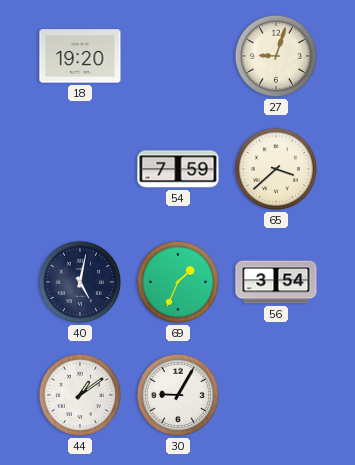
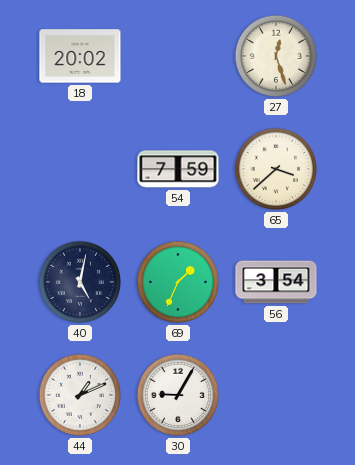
18: 19:20 -> 20:02 (80, 56)
27: 9:03 -> 12:27 (276, 56)
44: 1:09 -> 1:11 (80, 395)
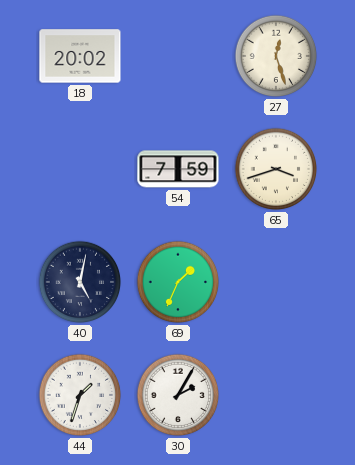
65: 3:38 -> 3:42 (276, 169)
56: 3:54 -> none (276, 282)
44: 1:11 -> 1:33 (80, 395)
30: 9:05 -> 2:05 (178, 395)
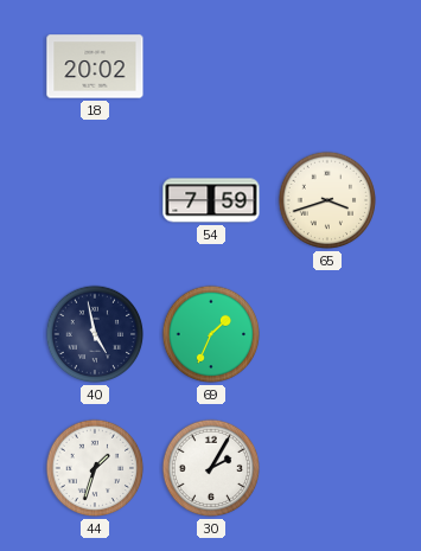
27: 12:27 -> none (276, 56)
40: 5:02 -> 4:58 (95, 334)
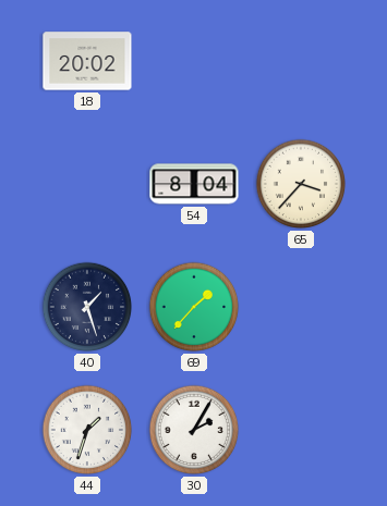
54: 7:59 -> 8:04 (194, 184)
65: 3:42 -> 3:37 (301, 184)
40: 4:58 -> 1:27 (87, 307)
69: 1:34 -> 1:37 (194, 307)
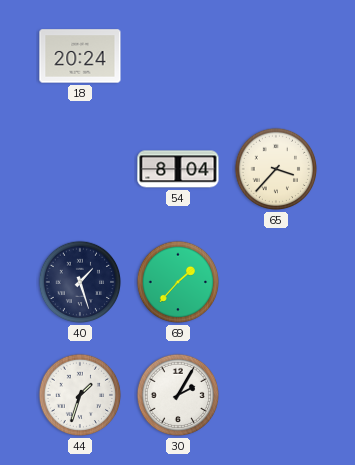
18: 20:02 -> 20:24 (80, 56)
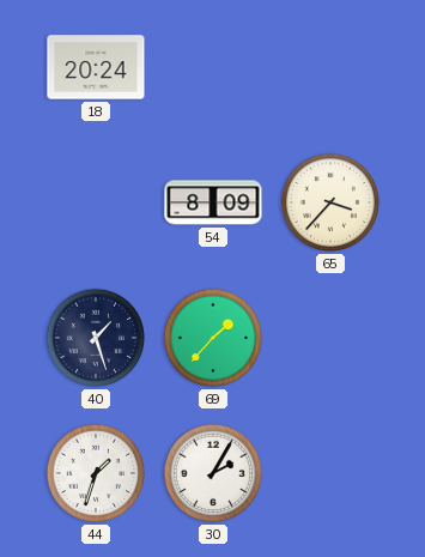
54: 8:04 -> 8:09 (213, 202)
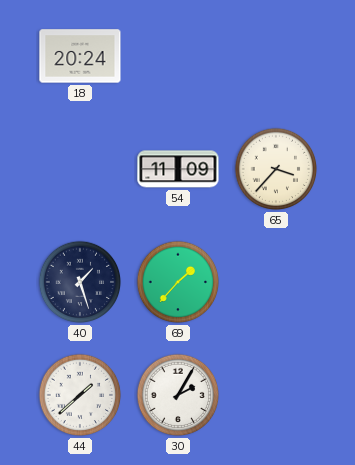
54: 8:09 -> 11:09 (178, 169)
44: 1:33 -> 1:38 (80, 395)
